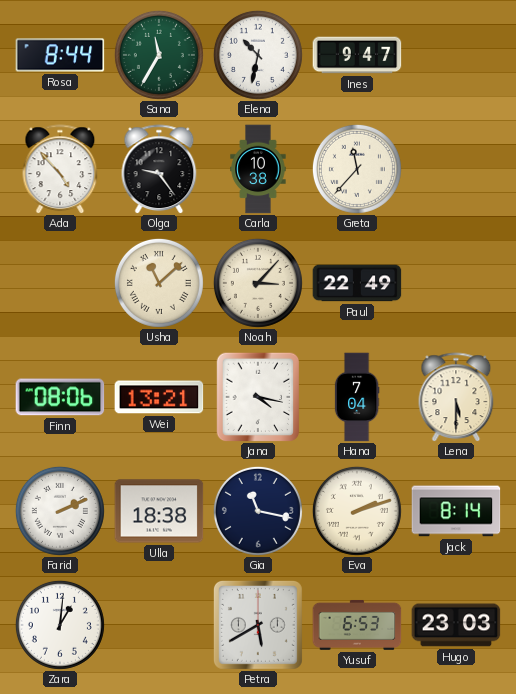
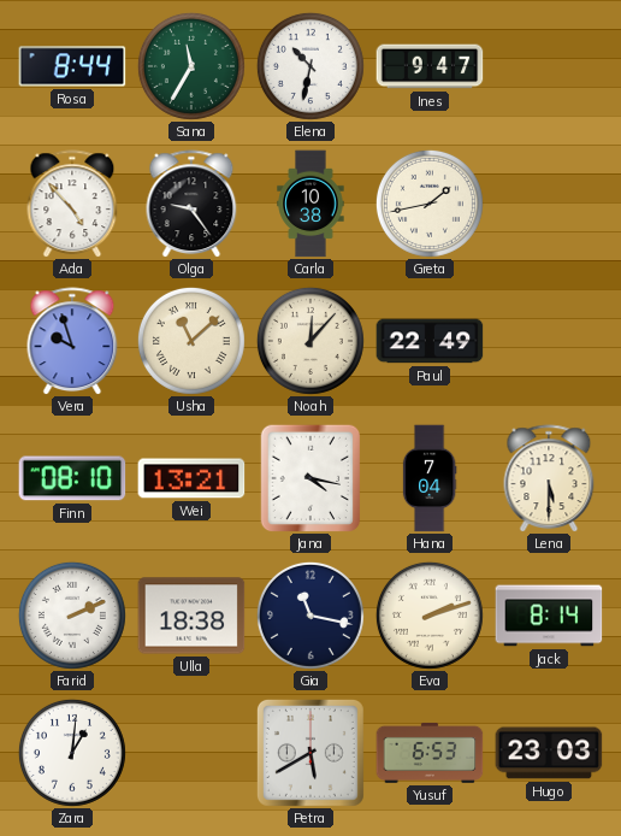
Greta: 11:37 -> 1:43 (430, 204)
Vera: none -> 9:57 (72, 341)
Noah: 3:07 -> 12:07 (310, 341)
Finn: 08:06 -> 08:10 (72, 478)
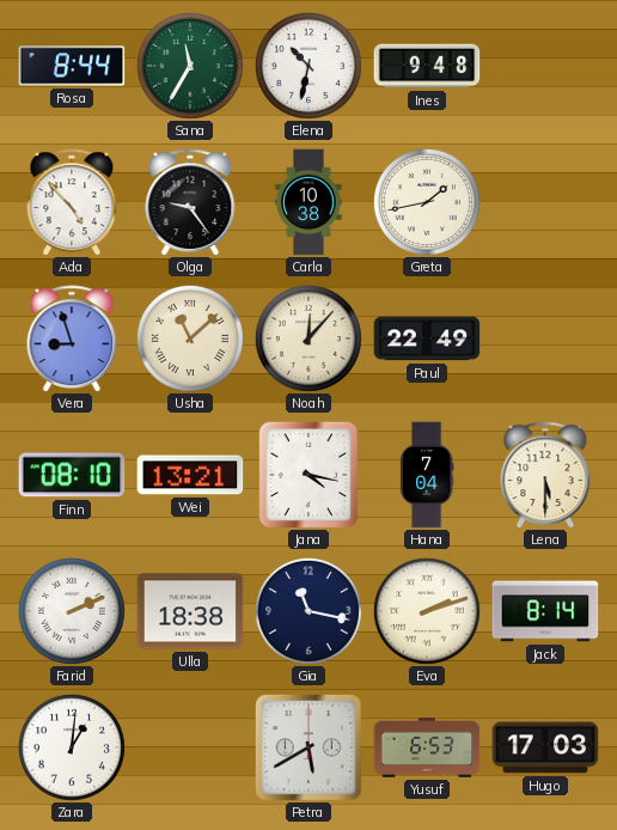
Ines: 9:47 -> 9:48 (427, 66)
Vera: 9:57 -> 8:57 (72, 338)
Hugo: 23:03 -> 17:03 (545, 747)
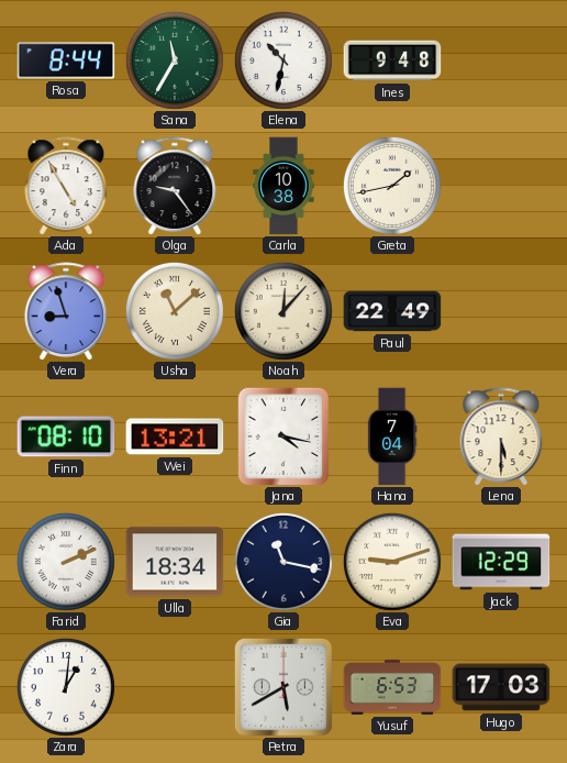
Ada: 4:53 -> 4:55 (66, 186)
Ulla: 18:38 -> 18:34 (175, 562)
Eva: 2:12 -> 9:12 (392, 562)
Jack: 8:14 -> 12:29 (501, 562)
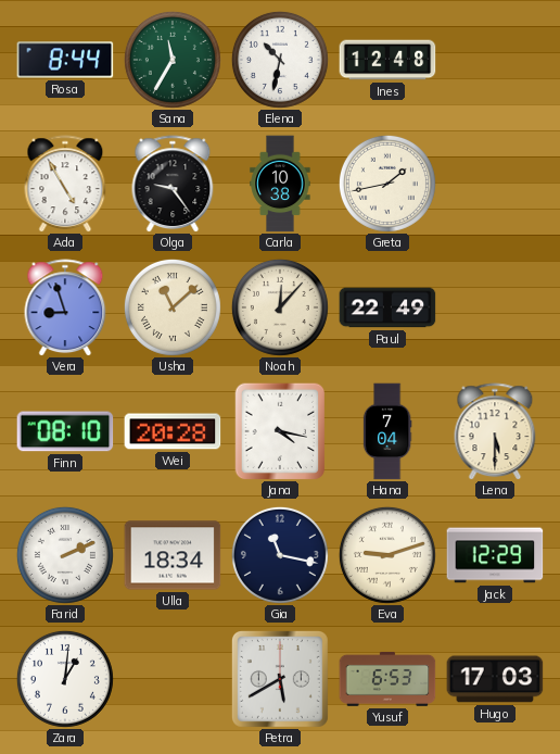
Ines: 9:48 -> 12:48 (387, 60)
Wei: 13:21 -> 20:28 (173, 431)
